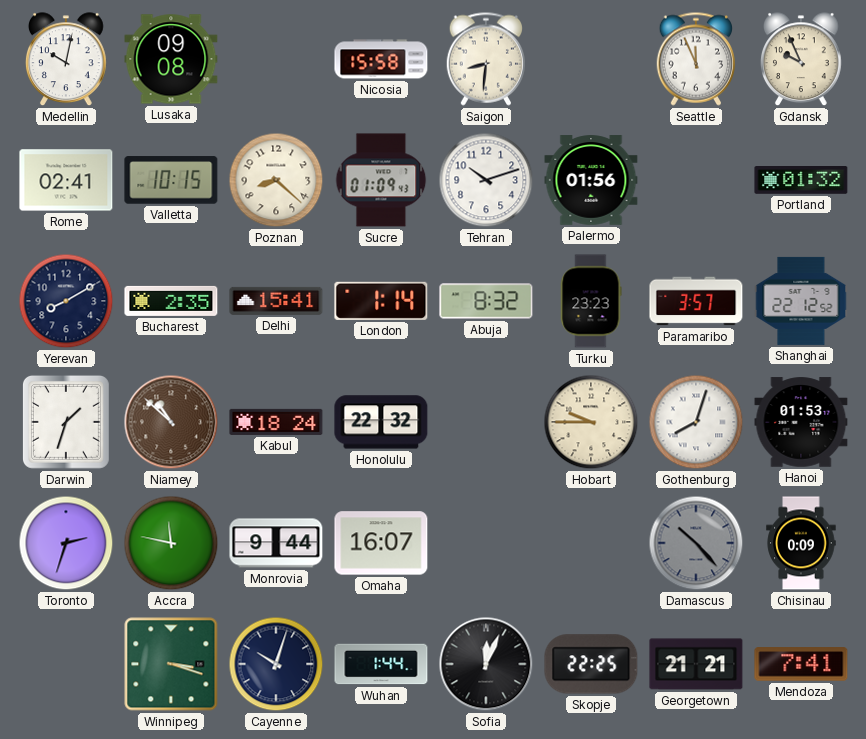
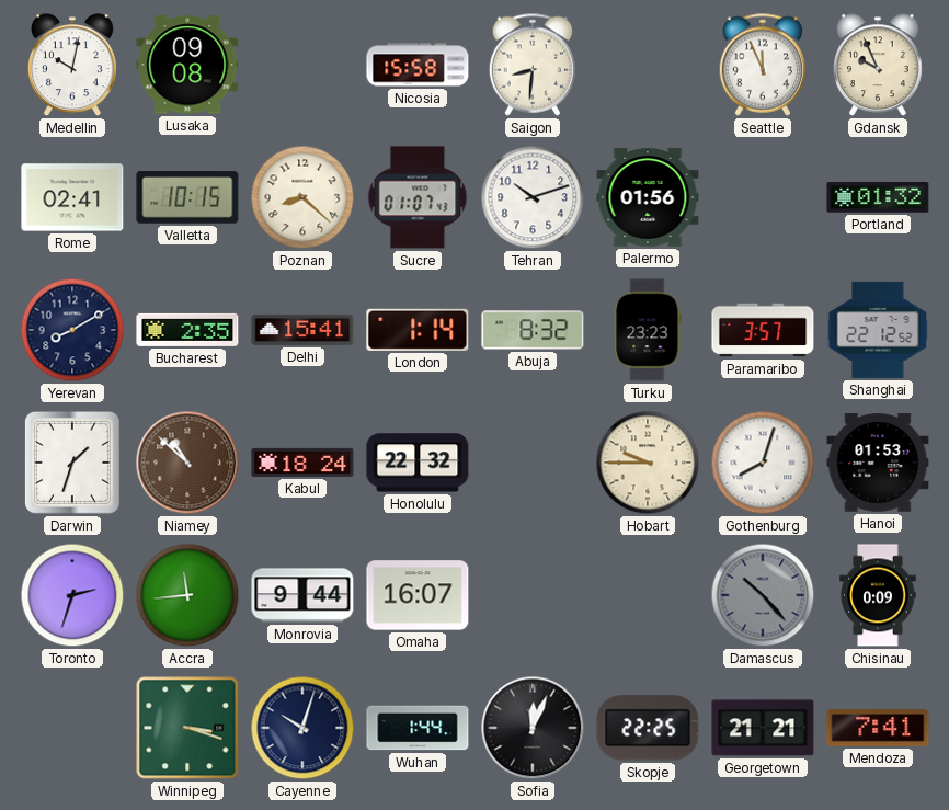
Sucre: 01:09 -> 01:07 (418, 197)
Accra: 11:47 -> 11:44 (187, 595)
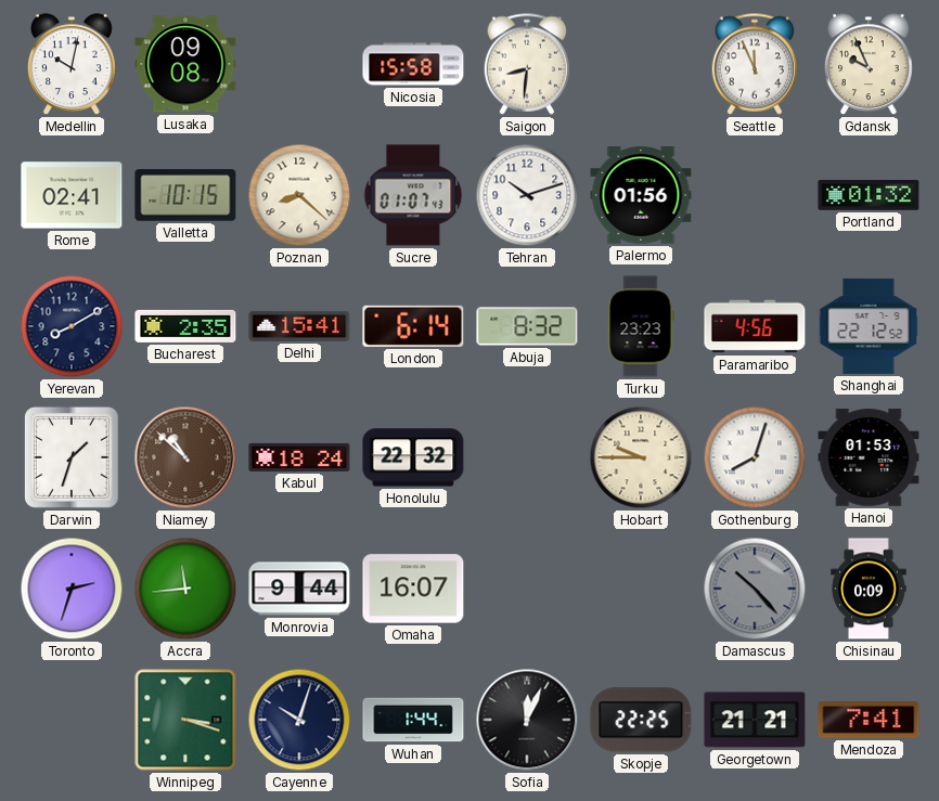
London: 1:14 -> 6:14 (413, 326)
Paramaribo: 3:57 -> 4:56 (755, 326)
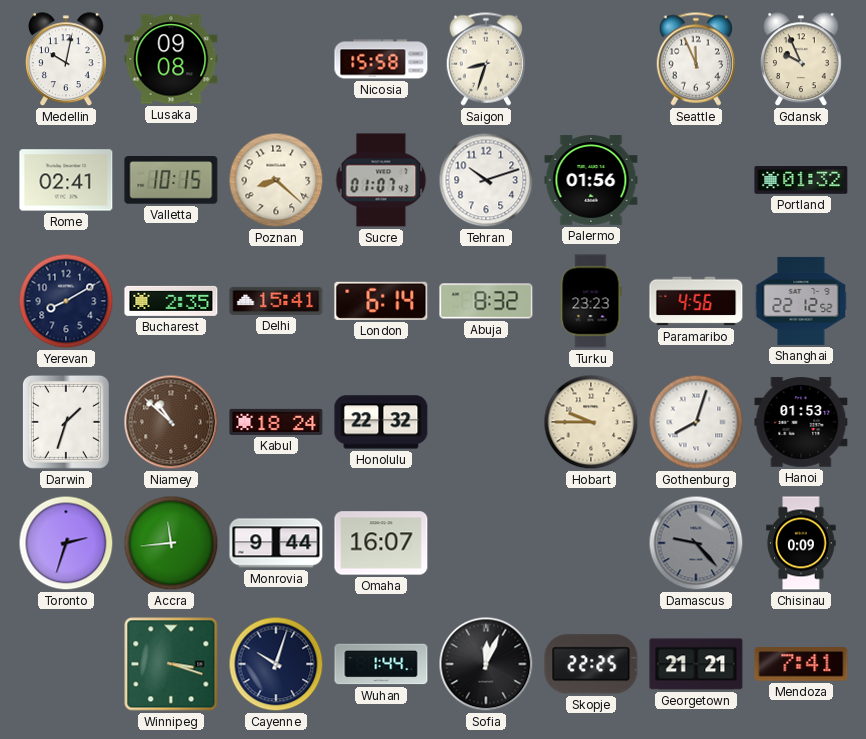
Saigon: 8:31 -> 8:33 (485, 59)
Damascus: 10:23 -> 9:23 (696, 543)
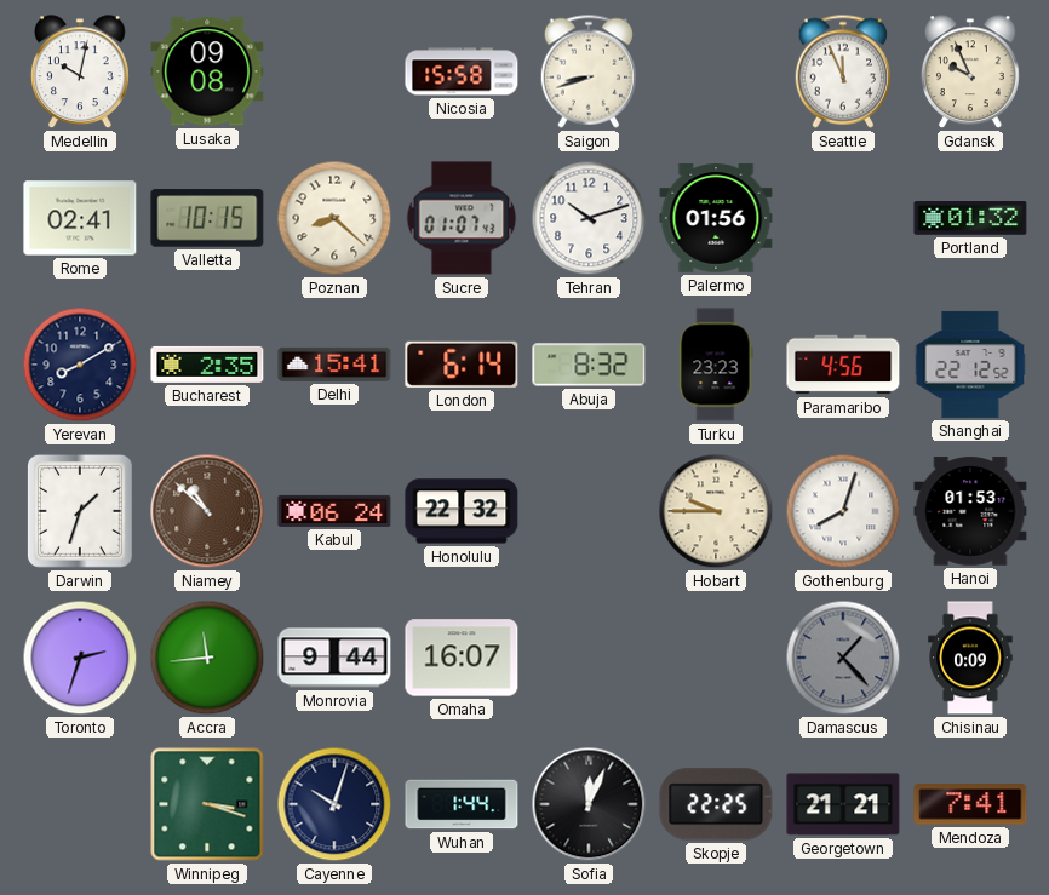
Saigon: 8:33 -> 8:42 (587, 71)
Kabul: 18:24 -> 06:24 (334, 511)
Damascus: 9:23 -> 1:23 (843, 658)
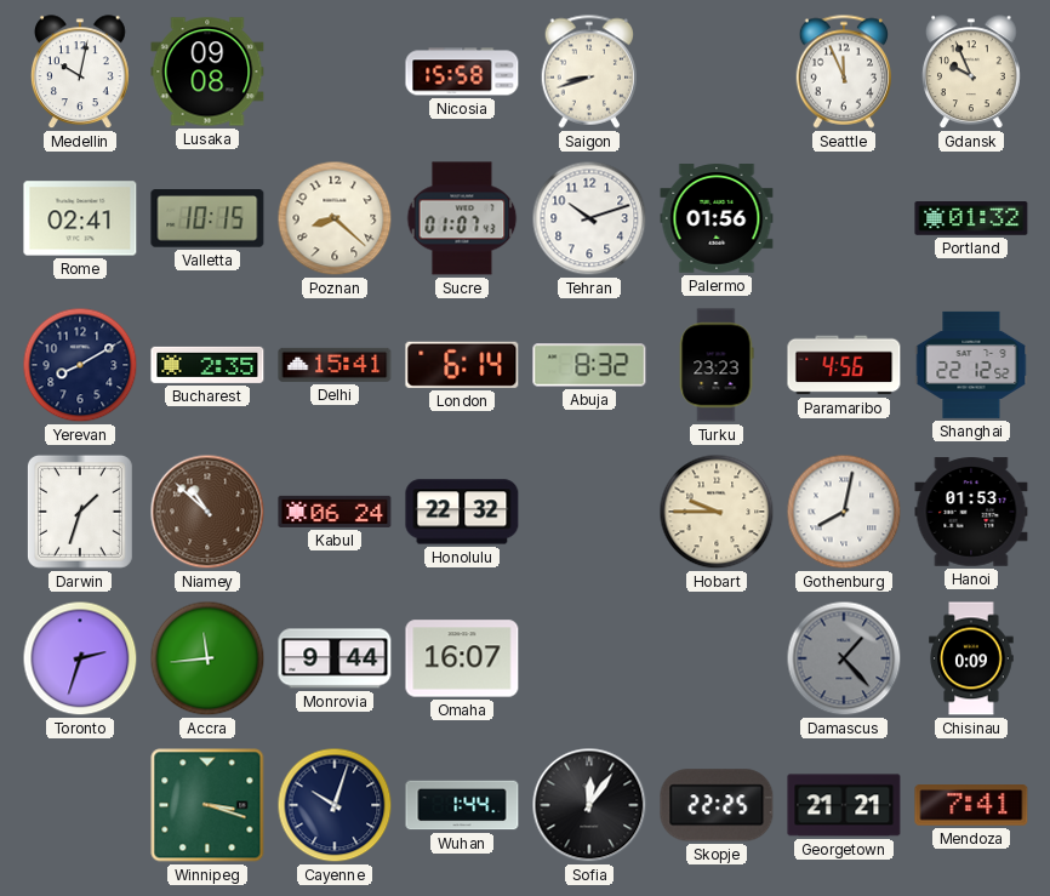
Gothenburg: 8:03 -> 8:02 (844, 512)
Sofia: 12:04 -> 12:06 (589, 805)
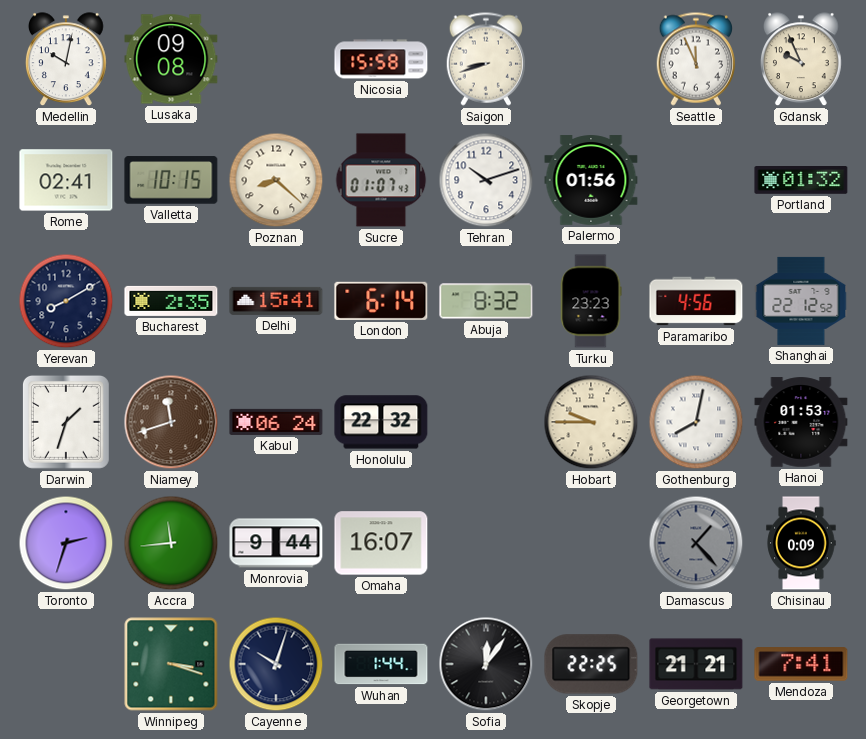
Niamey: 10:52 -> 11:42 (171, 422)
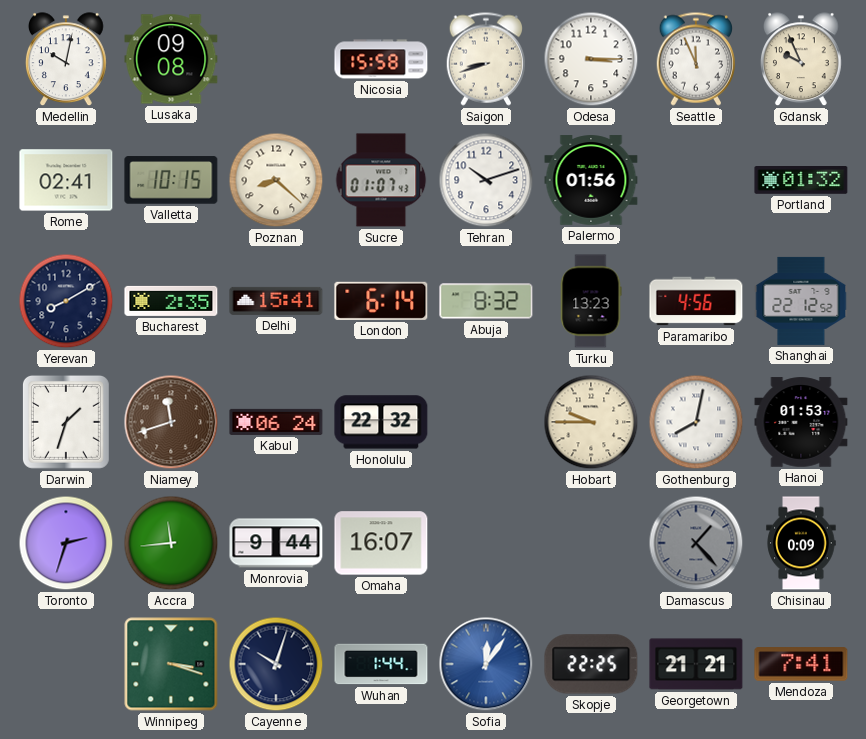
Odesa: none -> 3:15 (591, 59)
Turku: 23:23 -> 13:23 (591, 301)
Sofia dial: black -> blue (486, 664)
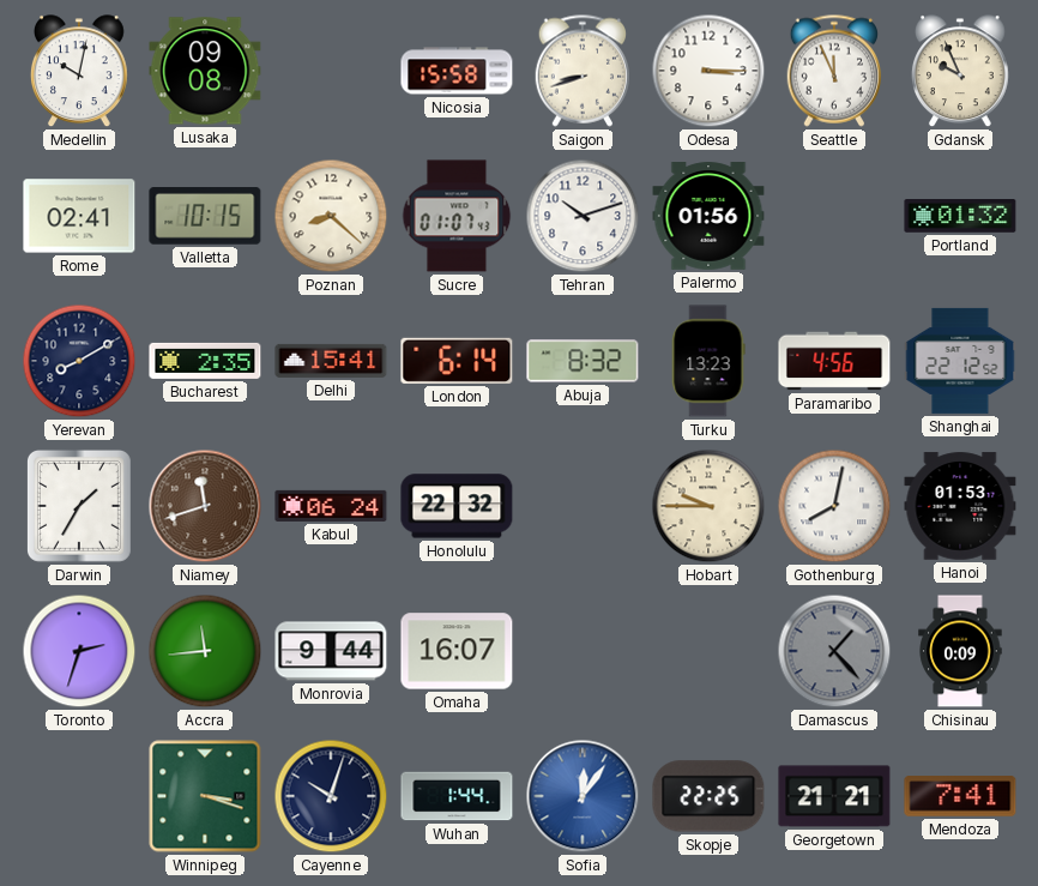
Darwin: 1:33 -> 1:35 (79, 506)
